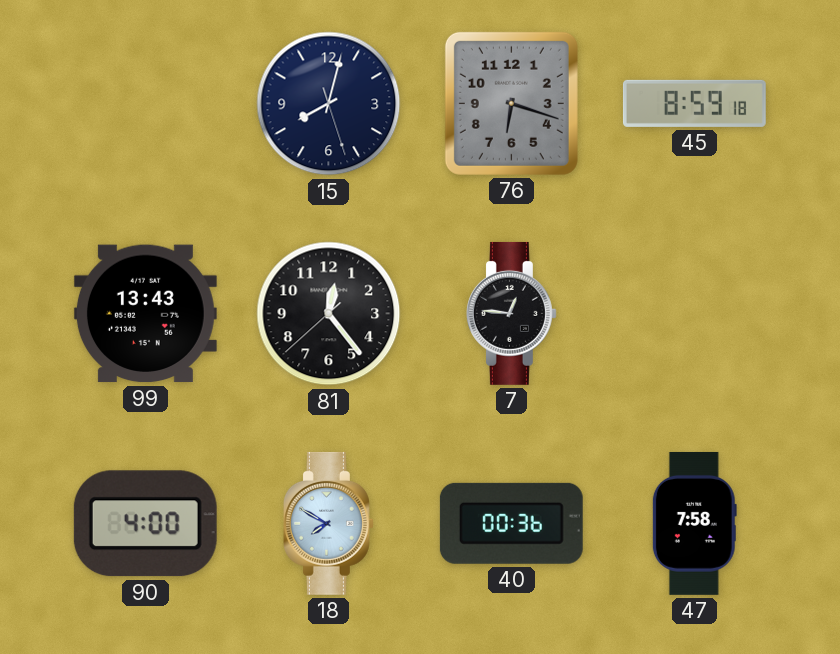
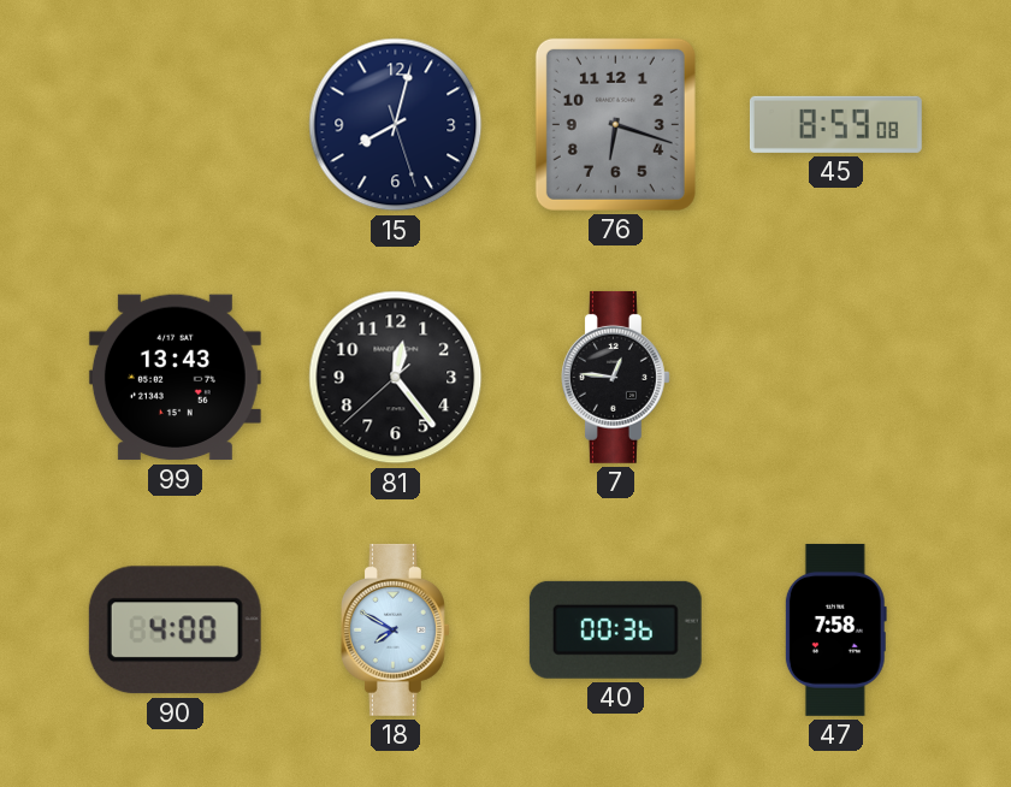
45: 8:59:18 -> 8:59:08 (835, 124)
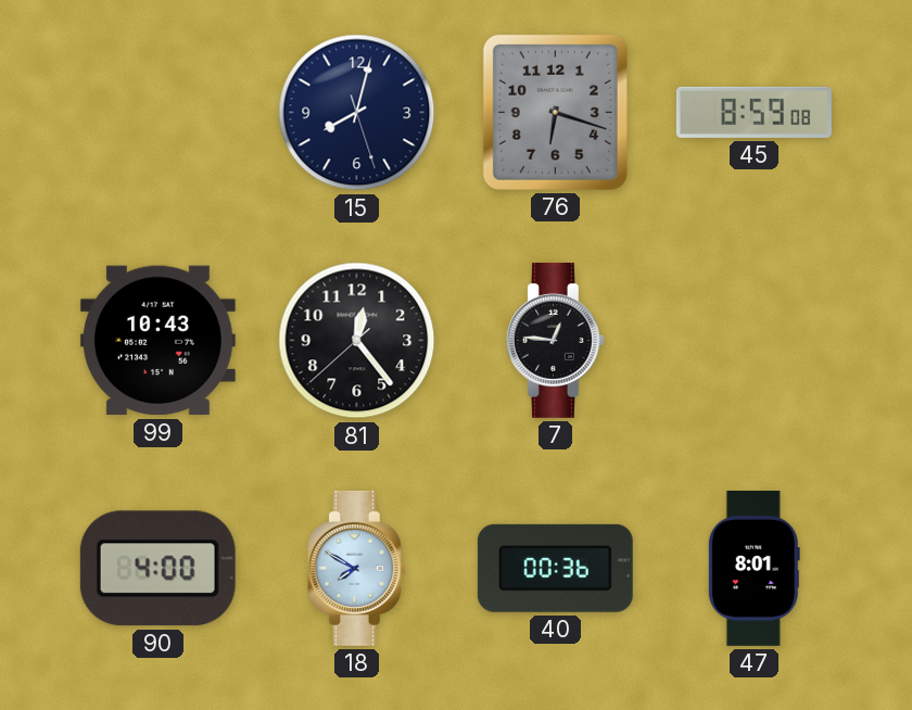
99: 13:43 -> 10:43 (157, 341)
47: 7:58 -> 8:01 (753, 568)
